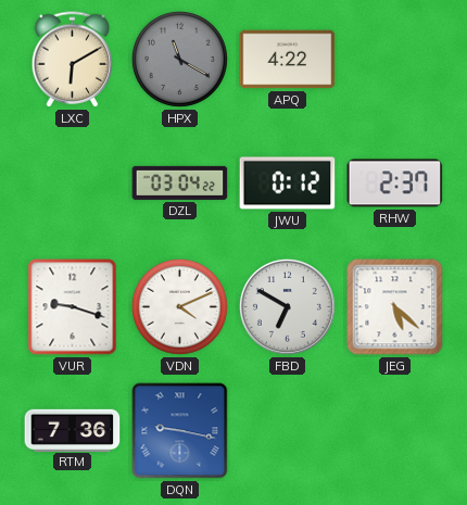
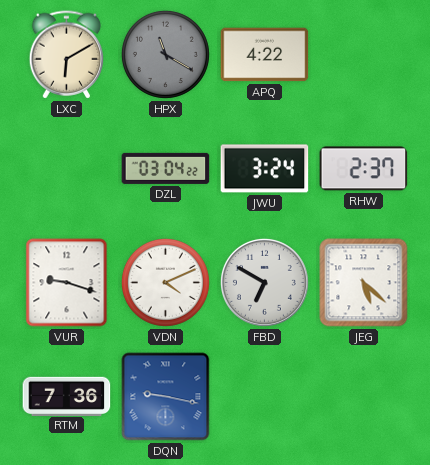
JWU: 0:12 -> 3:24 (265, 169)
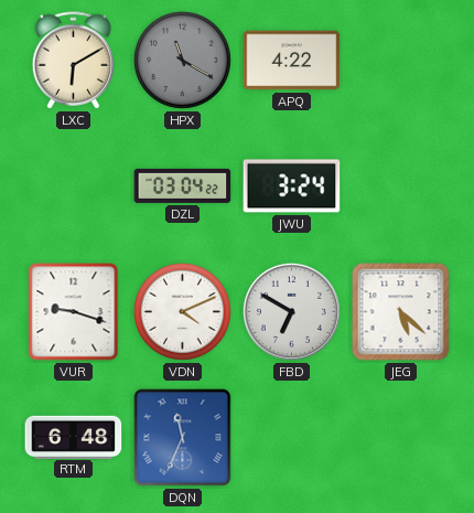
RHW: 2:37 -> none (364, 169)
RTM: 7:36 -> 6:48 (74, 437)
DQN: 9:17 -> 11:34 (183, 438)
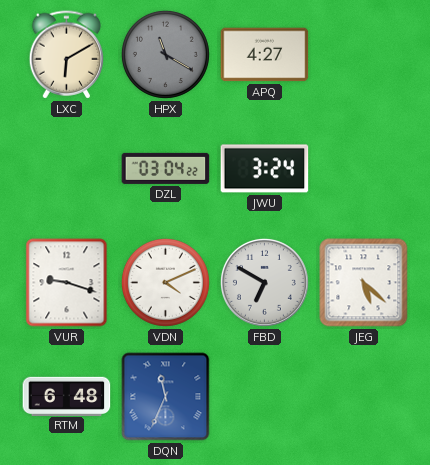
APQ: 4:22 -> 4:27 (265, 55)
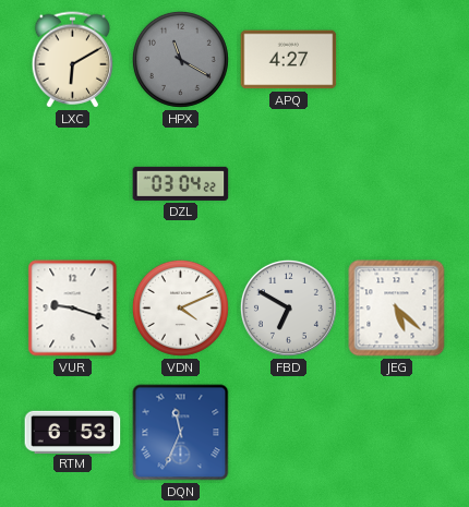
JWU: 3:24 -> none (265, 169)
RTM: 6:48 -> 6:53 (73, 432)
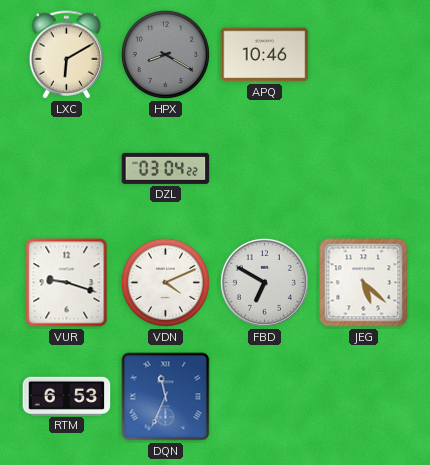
HPX: 11:20 -> 8:20 (165, 54)
APQ: 4:27 -> 10:46 (265, 55)
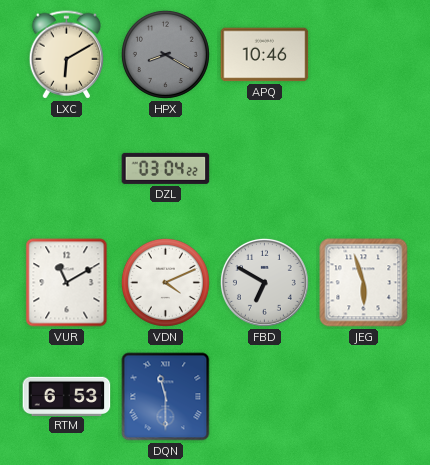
VUR: 9:18 -> 11:10 (67, 283)
JEG: 5:22 -> 5:57 (364, 283)
DQN: 11:34 -> 11:30 (166, 397)
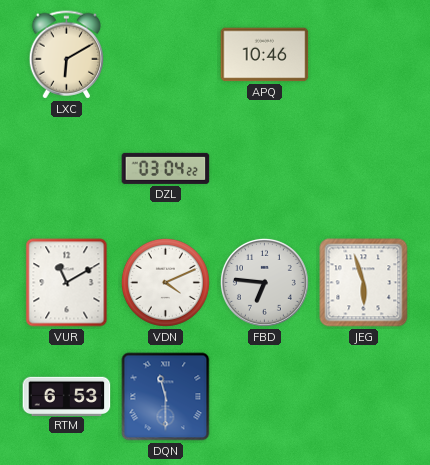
HPX: 8:20 -> none (165, 54)
FBD: 6:50 -> 6:46 (264, 282)
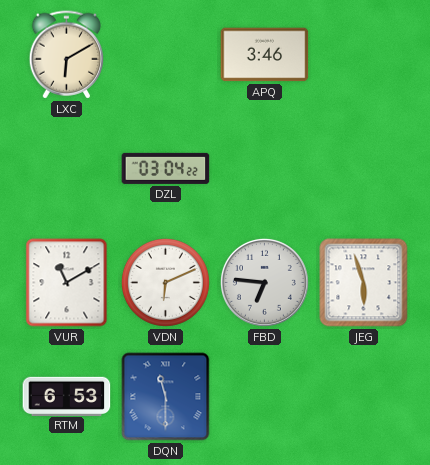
APQ: 10:46 -> 3:46 (265, 55)
VDN: 4:11 -> 6:11 (165, 282)
